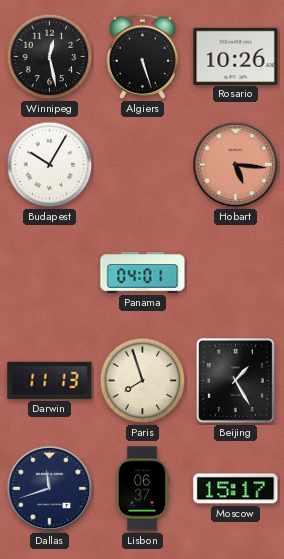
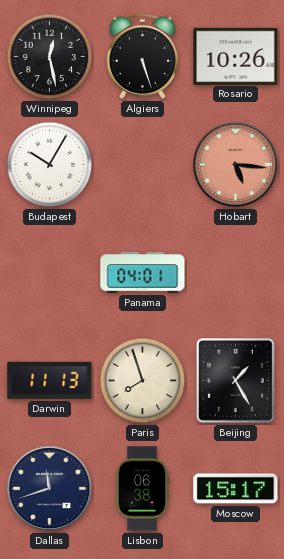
Lisbon: 06:37 -> 06:38 (142, 489)
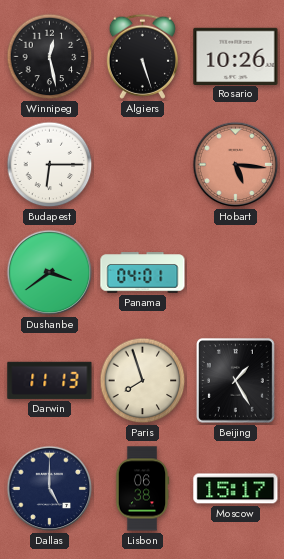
Budapest: 10:05 -> 6:15 (50, 165)
Dushanbe: none -> 3:39 (50, 273)
Dallas: 11:42 -> 5:00 (50, 489)
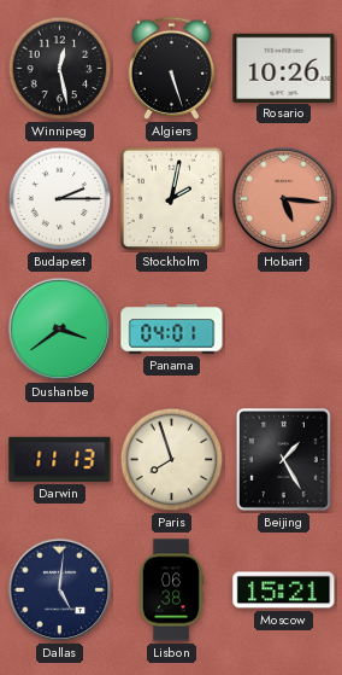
Budapest: 6:15 -> 2:15 (60, 199)
Stockholm: none -> 2:02 (172, 199)
Dallas: 5:00 -> 5:01 (60, 590)
Moscow: 15:17 -> 15:21 (284, 590)
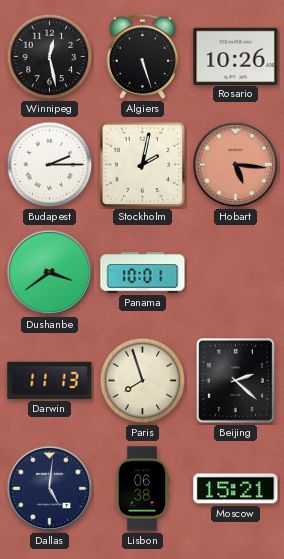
Panama: 04:01 -> 10:01 (143, 273)
Beijing: 1:25 -> 2:22 (236, 381)
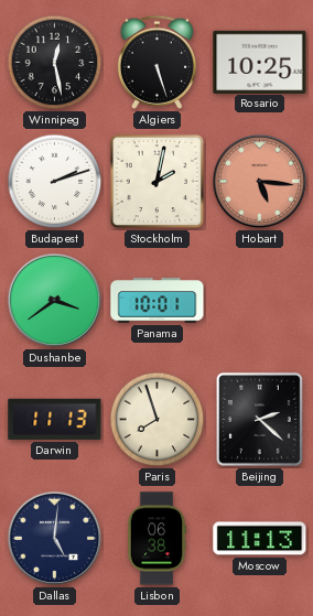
Rosario: 10:26 -> 10:25 (260, 62)
Budapest: 2:15 -> 2:12 (55, 182)
Moscow: 15:21 -> 11:13 (260, 539)
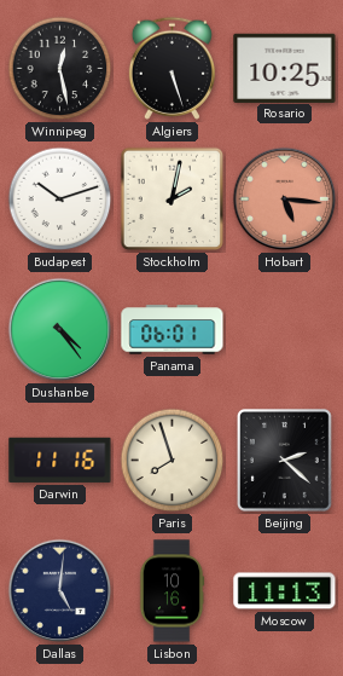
Budapest: 2:12 -> 10:12 (60, 200)
Dushanbe: 3:39 -> 4:24 (60, 330)
Panama: 10:01 -> 06:01 (173, 330)
Darwin: 11:13 -> 11:16 (60, 460)
Lisbon: 06:38 -> 10:16 (171, 591)
